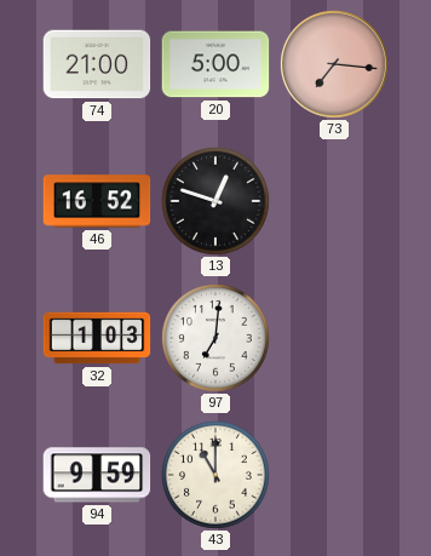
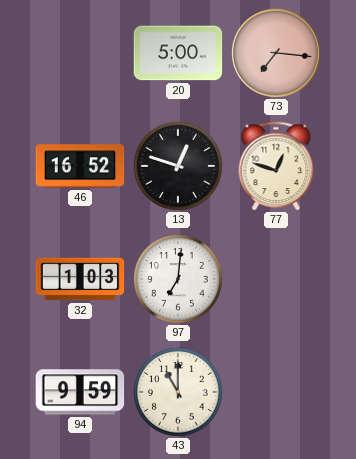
74: 21:00 -> none (97, 64)
77: none -> 12:48 (276, 166)
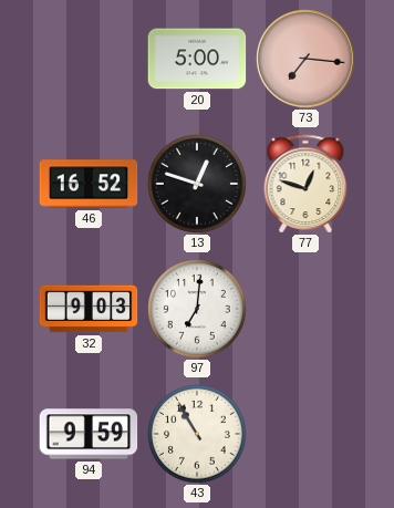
32: 1:03 -> 9:03 (89, 309)
43: 11:00 -> 10:55 (197, 434)
